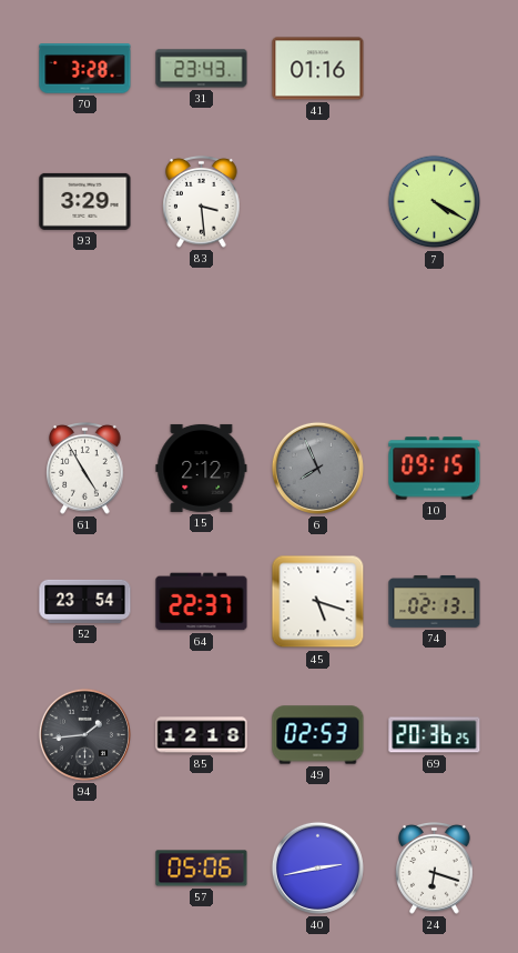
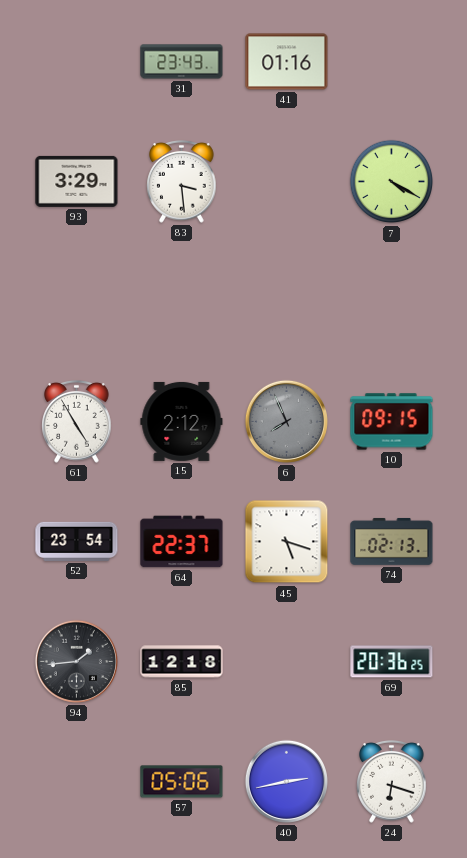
70: 3:28 -> none (85, 69)
49: 02:53 -> none (318, 735)
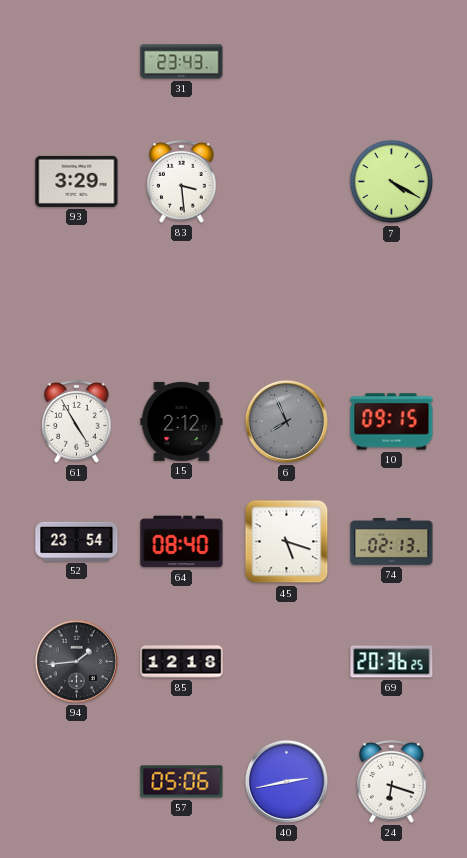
41: 01:16 -> none (287, 62)
64: 22:37 -> 08:40 (182, 542)
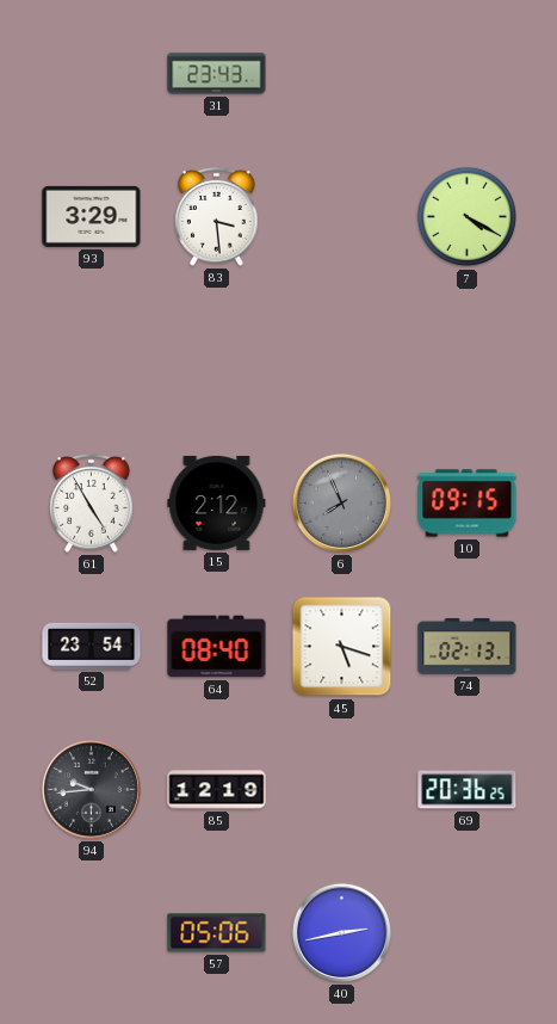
94: 1:44 -> 9:44 (91, 789)
85: 12:18 -> 12:19 (217, 790)
24: 6:18 -> none (392, 782)
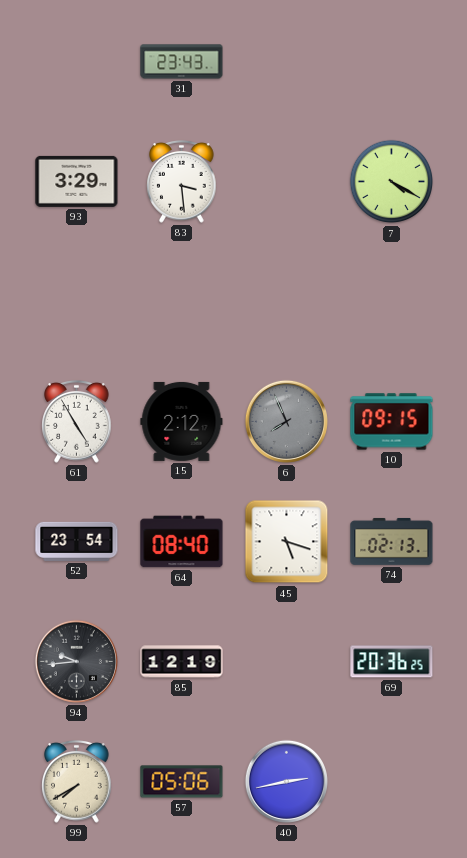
99: none -> 7:40 (77, 782)
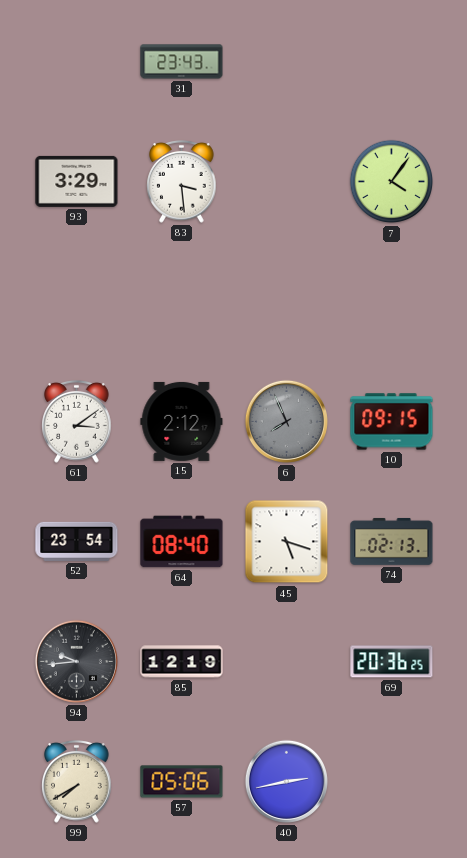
7: 4:20 -> 4:06 (392, 182)
61: 4:55 -> 3:09 (77, 422)
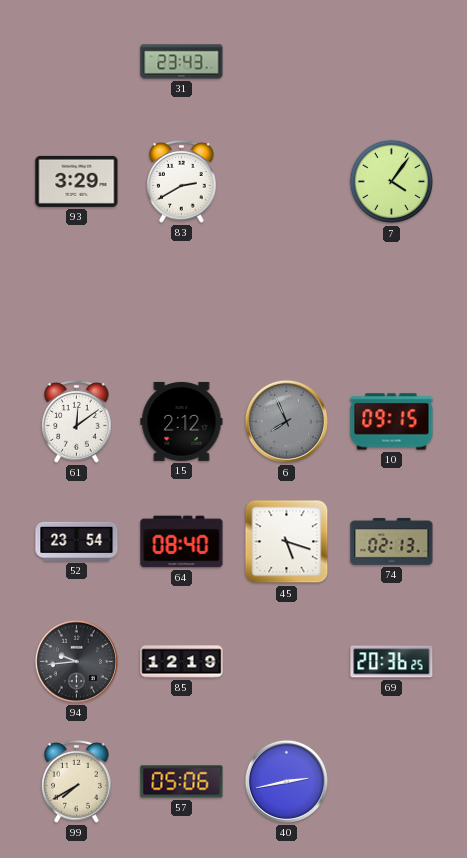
83: 3:29 -> 2:40 (182, 182)
61: 3:09 -> 12:09 (77, 422)
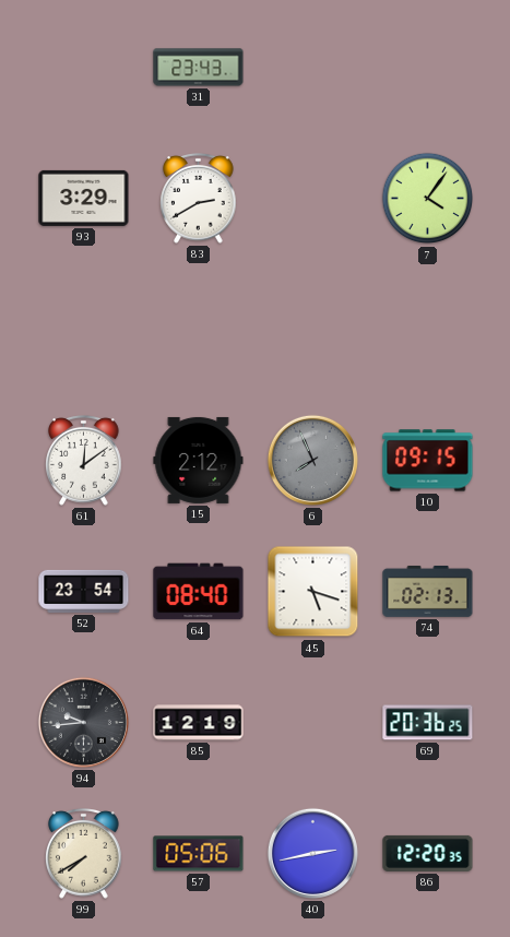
86: none -> 12:20 (428, 853)
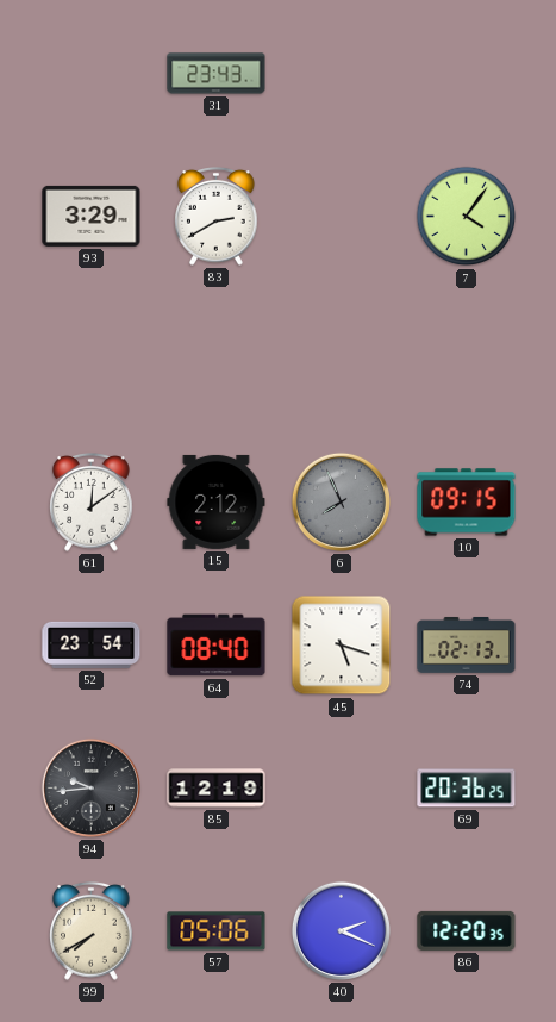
40: 2:43 -> 2:19 (341, 930)
